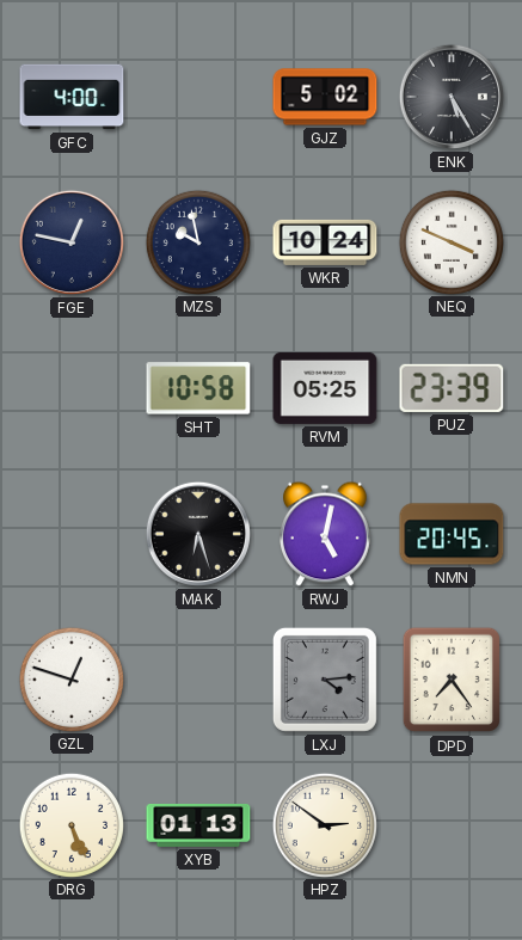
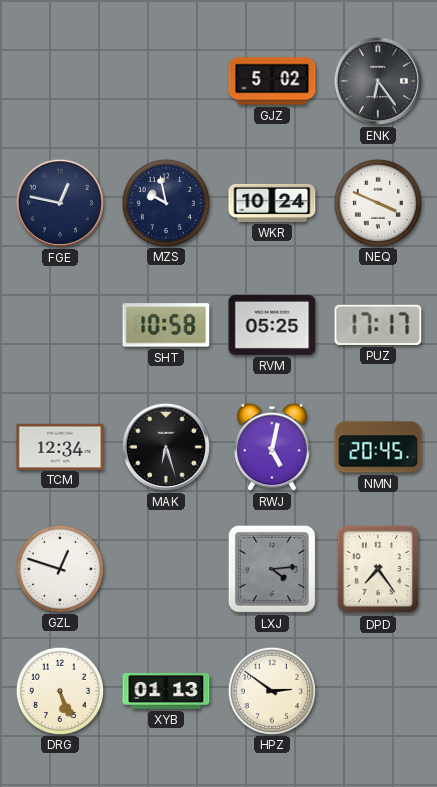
GFC: 4:00 -> none (72, 97)
ENK: 5:25 -> 6:24 (378, 81)
PUZ: 23:39 -> 17:17 (378, 325)
TCM: none -> 12:34 (60, 446)
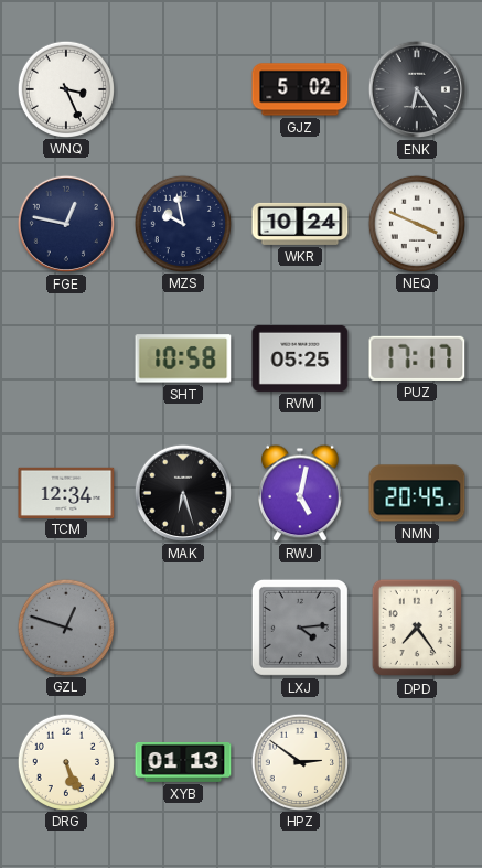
WNQ: none -> 3:26 (65, 88)
GZL dial: white -> grey (65, 626)
